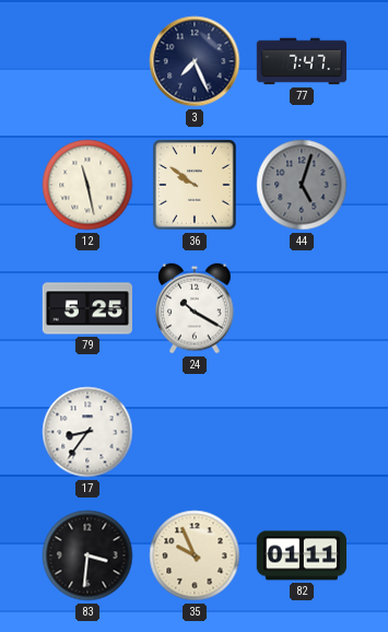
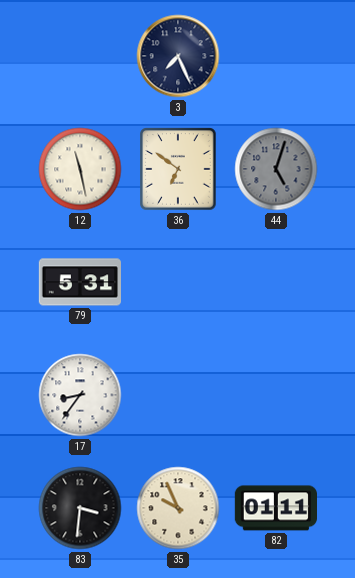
77: 7:47 -> none (302, 61)
36: 9:51 -> 6:51 (178, 169)
79: 5:25 -> 5:31 (80, 282)
24: 10:20 -> none (195, 308)
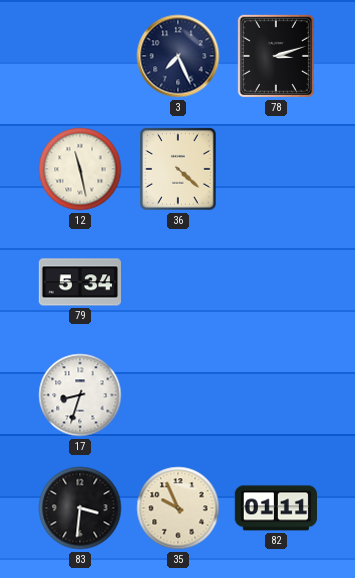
78: none -> 3:12 (276, 56)
36: 6:51 -> 4:22 (178, 169)
44: 5:03 -> none (276, 169)
79: 5:31 -> 5:34 (80, 282)
17: 8:36 -> 8:33 (80, 395)
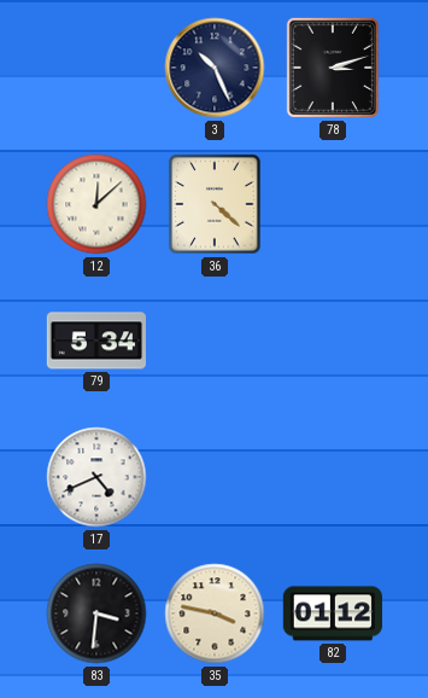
3: 7:26 -> 10:26 (215, 68)
12: 11:28 -> 12:08 (96, 204)
17: 8:33 -> 4:41 (96, 477)
35: 9:56 -> 3:47 (215, 613)
82: 01:11 -> 01:12 (332, 613)
